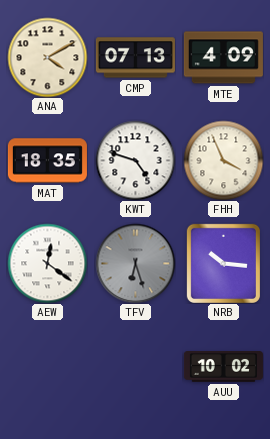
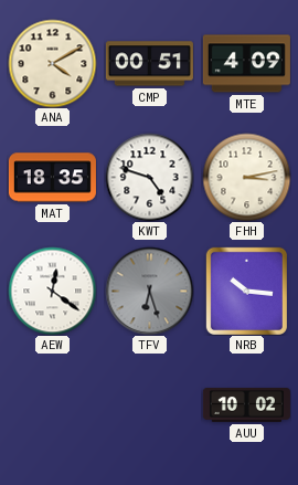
CMP: 07:13 -> 00:51 (149, 64)
FHH: 3:56 -> 3:13 (246, 177)
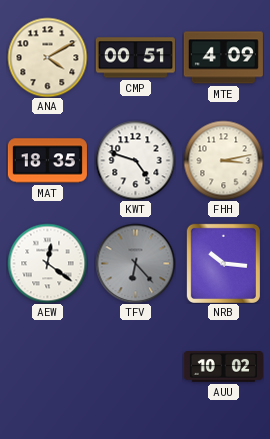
TFV: 6:27 -> 6:23 (135, 263)
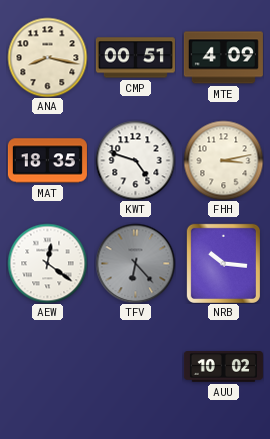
ANA: 4:10 -> 8:17 (47, 57)
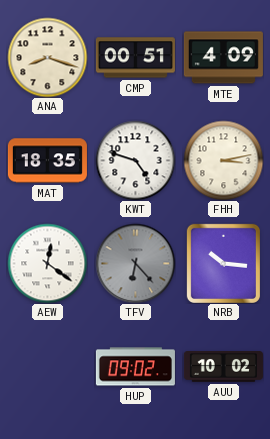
ANA: 8:17 -> 8:18 (47, 57)
HUP: none -> 09:02 (135, 367)
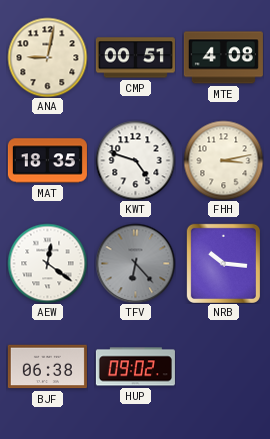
ANA: 8:18 -> 9:02 (47, 57)
MTE: 4:09 -> 4:08 (223, 58)
BJF: none -> 06:38 (47, 367)
AUU: 10:02 -> none (223, 367)
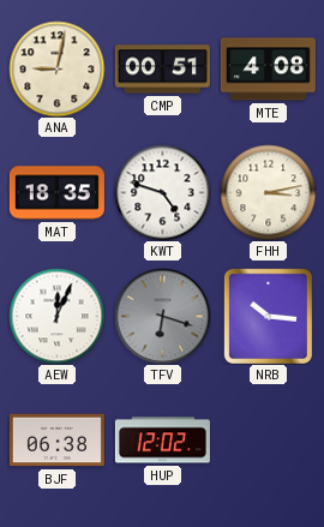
AEW: 12:21 -> 12:04 (56, 316)
TFV: 6:23 -> 6:18 (162, 316)
HUP: 09:02 -> 12:02 (162, 441)
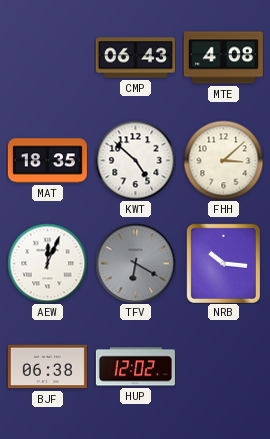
ANA: 9:02 -> none (56, 68)
CMP: 00:51 -> 06:43 (135, 58)
KWT: 4:48 -> 4:52 (135, 160)
FHH: 3:13 -> 3:08 (223, 160)
TFV: 6:18 -> 6:20 (135, 263)
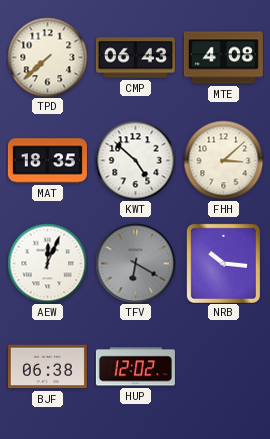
TPD: none -> 7:38 (47, 57)
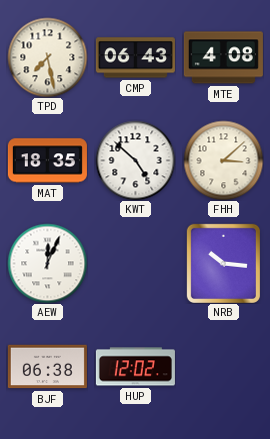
TPD: 7:38 -> 7:28 (47, 57)
TFV: 6:20 -> none (135, 263)
